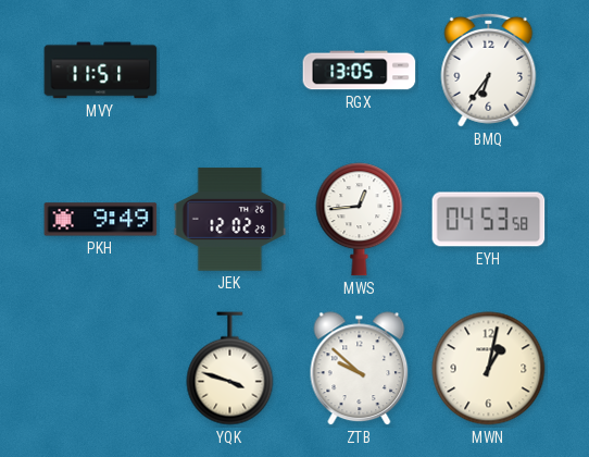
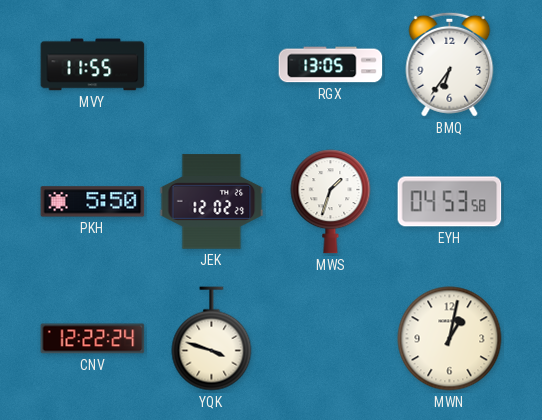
MVY: 11:51 -> 11:55 (93, 65)
PKH: 9:49 -> 5:50 (93, 202)
MWS: 12:44 -> 1:33 (331, 202)
CNV: none -> 12:22 (93, 339)
ZTB: 9:52 -> none (360, 369)
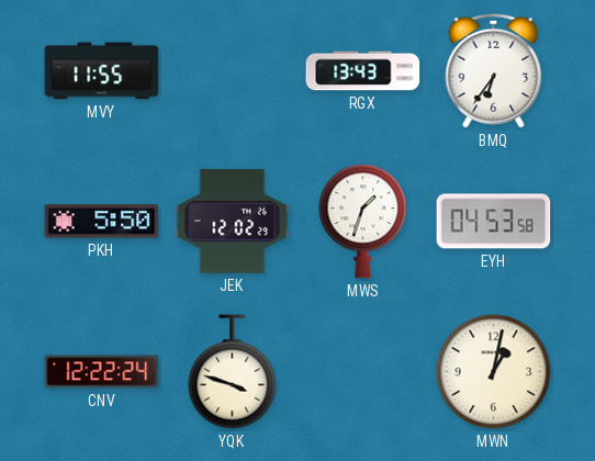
RGX: 13:05 -> 13:43 (363, 71)
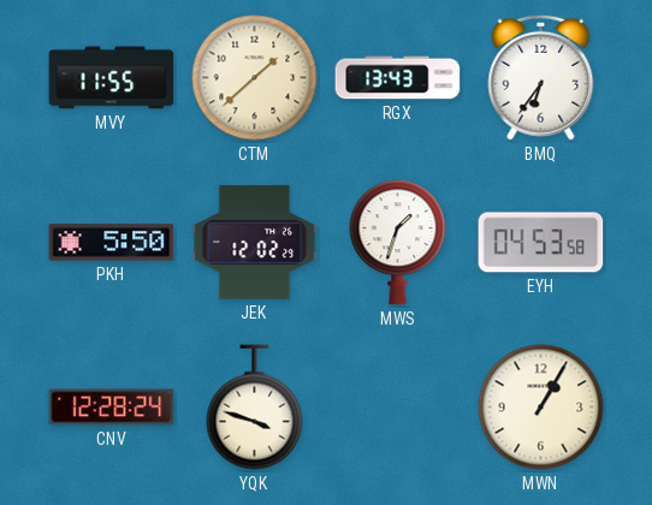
CTM: none -> 1:38 (255, 78)
CNV: 12:22 -> 12:28 (112, 408)
MWN: 1:02 -> 1:05 (541, 408)
